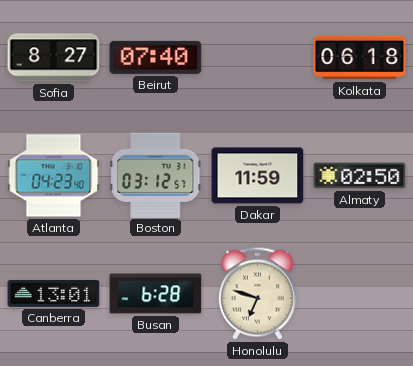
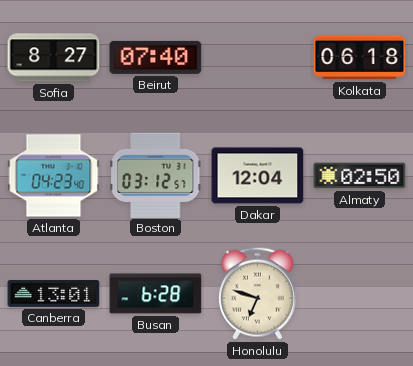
Dakar: 11:59 -> 12:04 (258, 176)
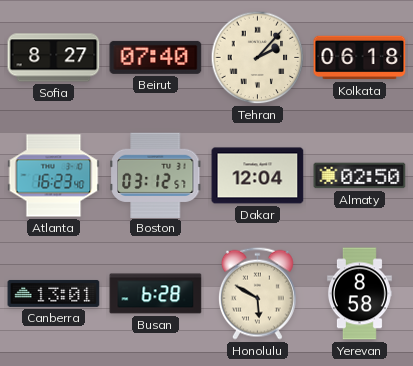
Tehran: none -> 2:07 (258, 58)
Atlanta: 04:23 -> 16:23 (54, 176)
Honolulu: 6:48 -> 5:50 (257, 293)
Yerevan: none -> 8:58 (359, 294)
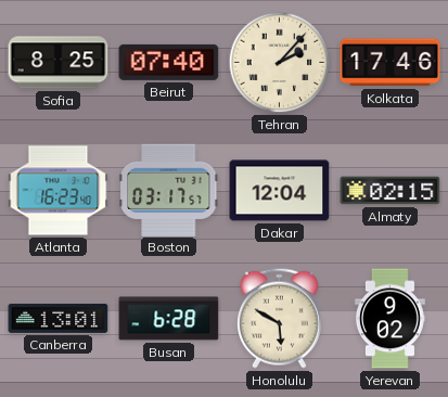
Sofia: 8:27 -> 8:25 (59, 63)
Kolkata: 06:18 -> 17:46 (391, 63)
Boston: 03:12 -> 03:17 (169, 190)
Almaty: 02:50 -> 02:15 (391, 191)
Yerevan: 8:58 -> 9:02 (389, 319)
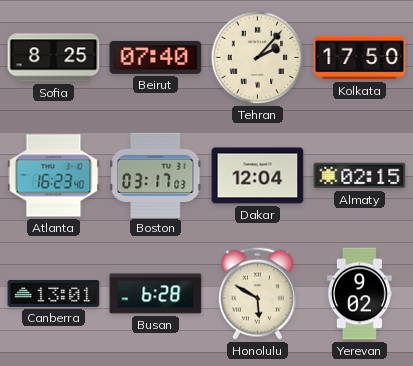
Kolkata: 17:46 -> 17:50 (360, 58)
Boston: 03:17:57 -> 03:17:03 (156, 175)
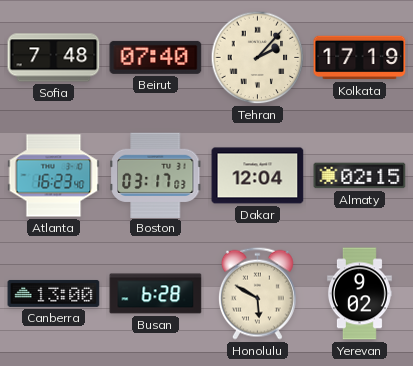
Sofia: 8:25 -> 7:48 (54, 58)
Kolkata: 17:50 -> 17:19 (360, 58)
Canberra: 13:01 -> 13:00 (54, 293)
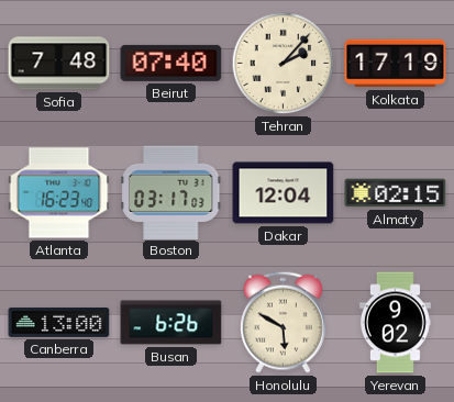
Busan: 6:28 -> 6:26 (171, 323)
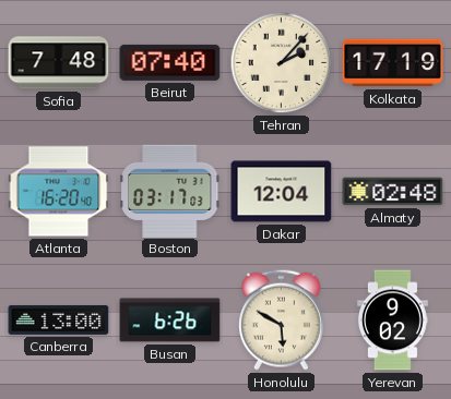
Atlanta: 16:23 -> 16:20 (59, 192)
Almaty: 02:15 -> 02:48 (393, 192)
